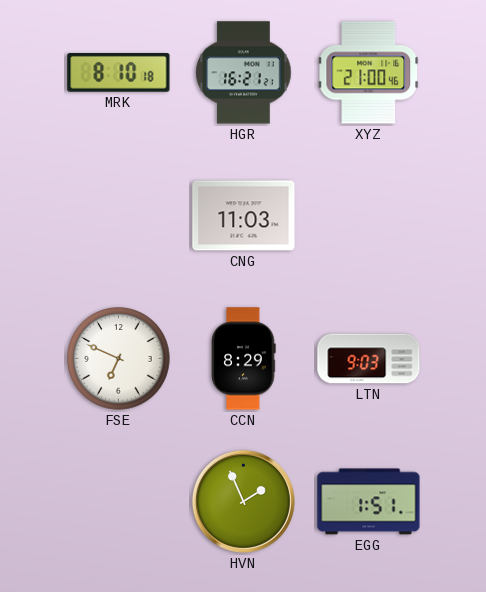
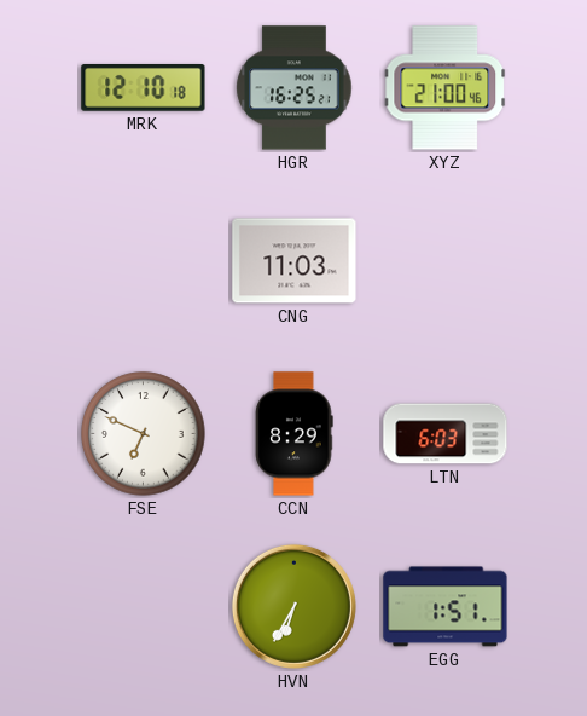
MRK: 8:10 -> 12:10 (144, 88)
HGR: 16:21 -> 16:25 (295, 88)
LTN: 9:03 -> 6:03 (446, 434)
HVN: 1:56 -> 6:35 (293, 606)
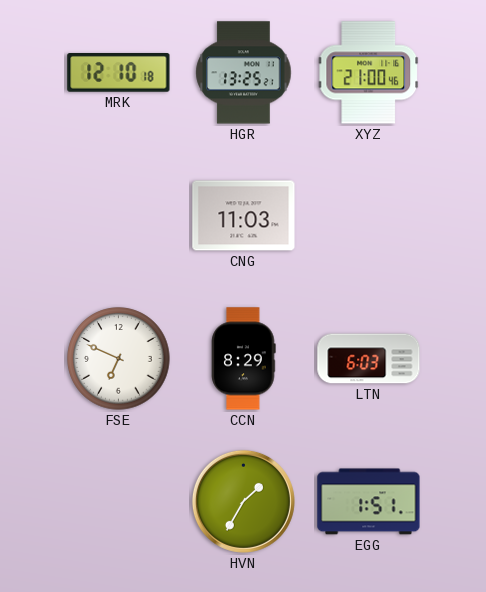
HGR: 16:25 -> 13:25 (244, 73)
HVN: 6:35 -> 1:35 (243, 501)
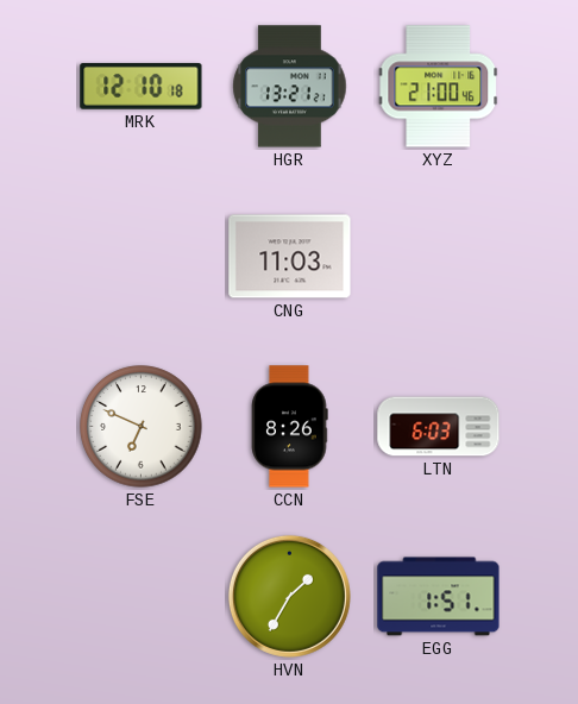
HGR: 13:25 -> 13:21 (290, 87)
CCN: 8:29 -> 8:26 (290, 427)
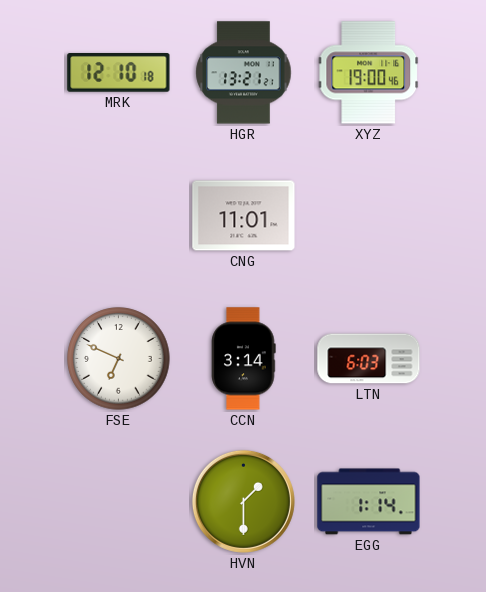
XYZ: 21:00 -> 19:00 (369, 73)
CNG: 11:03 -> 11:01 (244, 216)
CCN: 8:26 -> 3:14 (244, 359)
HVN: 1:35 -> 1:30 (243, 501)
EGG: 1:51 -> 1:14 (369, 502)
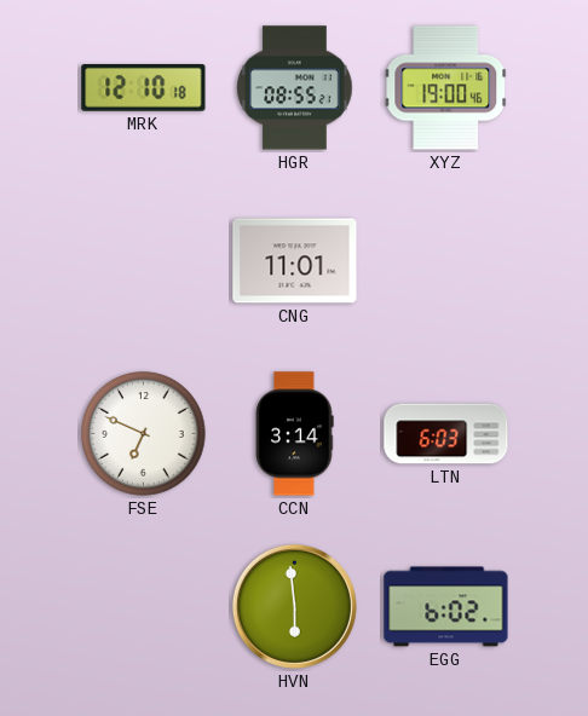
HGR: 13:21 -> 08:55 (295, 88)
HVN: 1:30 -> 5:59 (294, 606)
EGG: 1:14 -> 6:02 (446, 607)
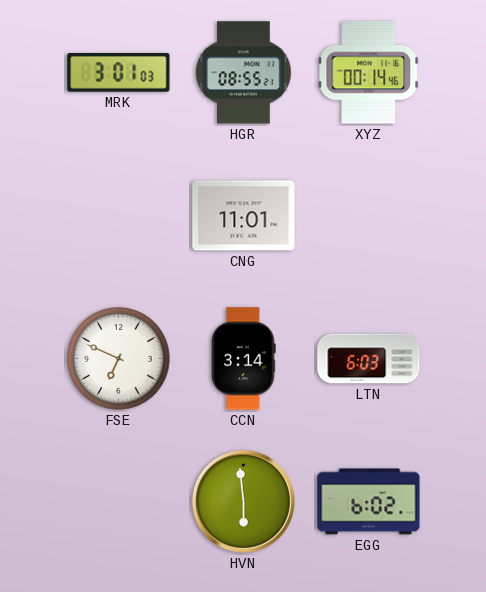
MRK: 12:10 -> 3:01 (119, 73)
XYZ: 19:00 -> 00:14 (369, 73)
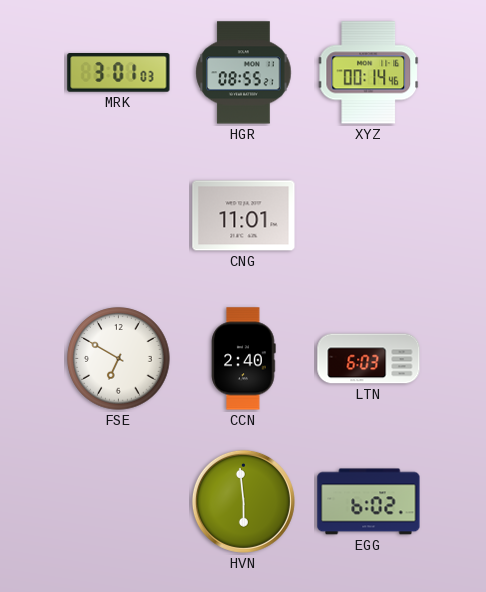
FSE: 6:49 -> 6:50 (119, 359)
CCN: 3:14 -> 2:40 (244, 359)
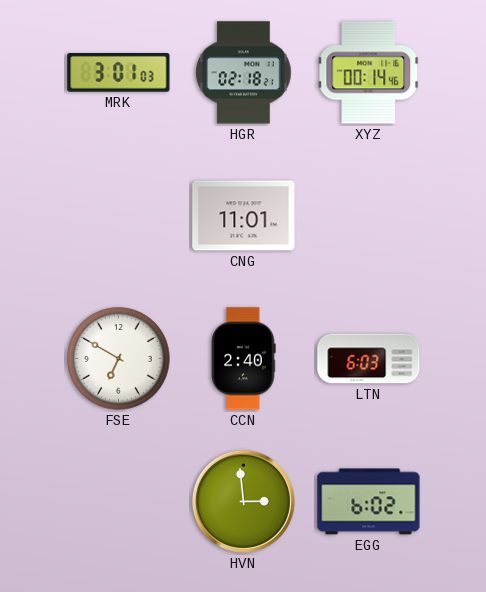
HGR: 08:55 -> 02:18 (244, 73)
HVN: 5:59 -> 2:59 (243, 501)
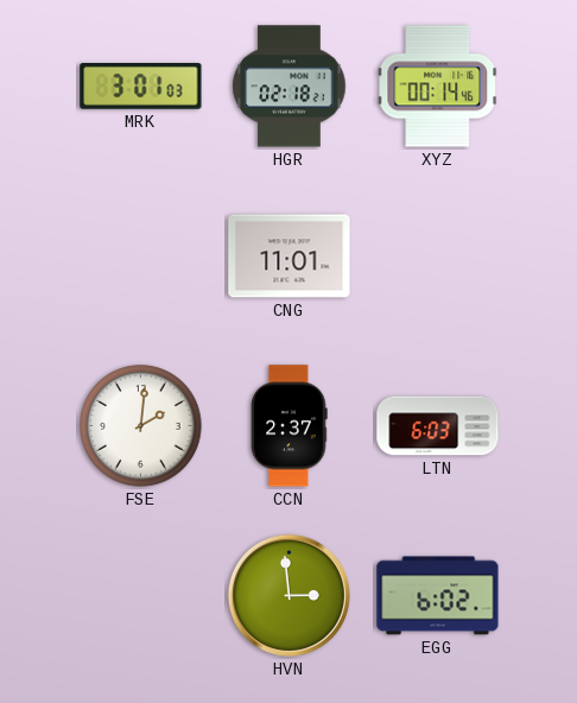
FSE: 6:50 -> 2:01 (141, 426)
CCN: 2:40 -> 2:37 (290, 426)
